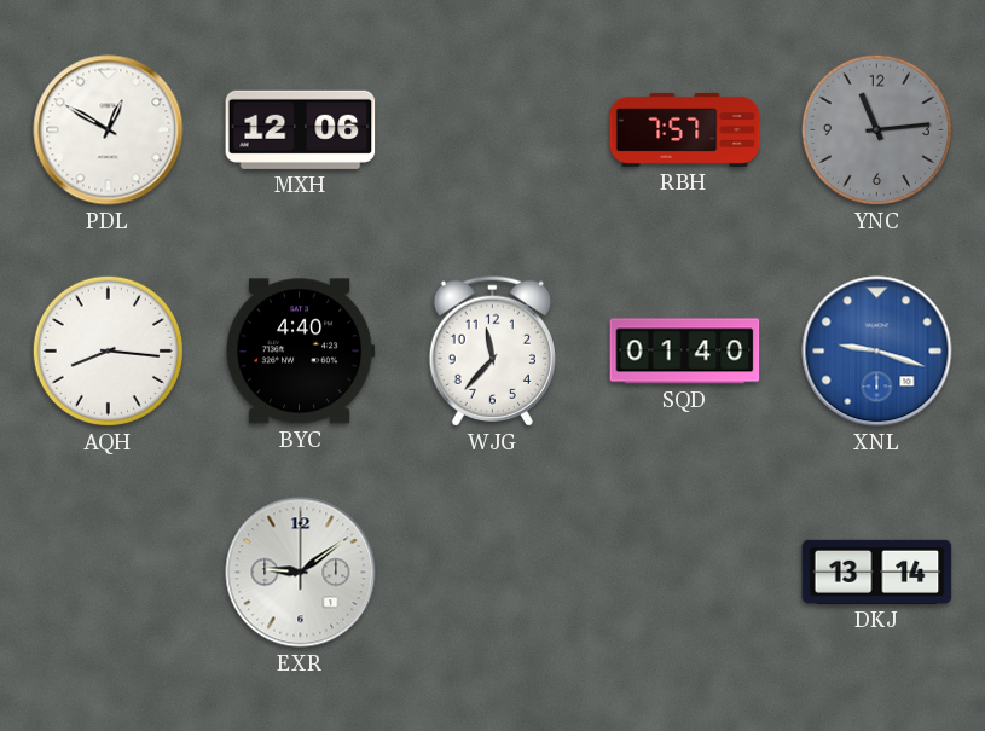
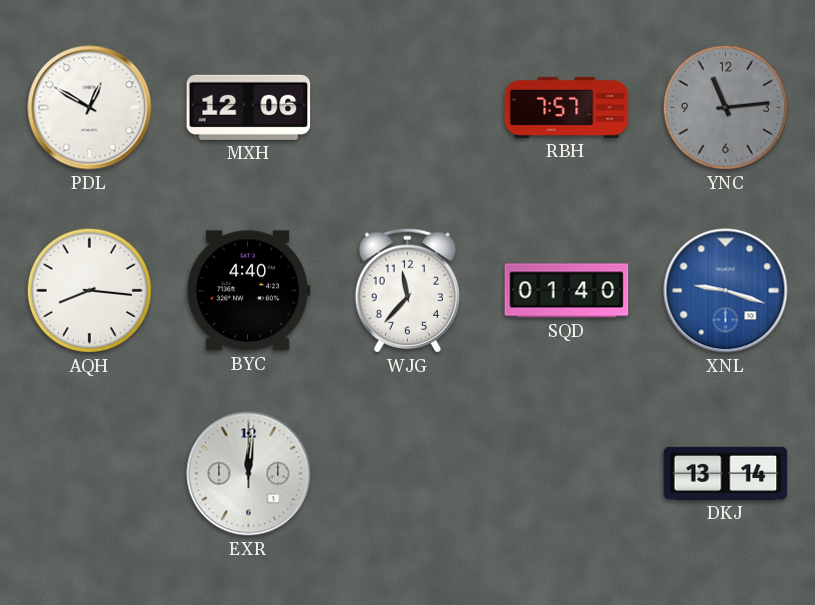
EXR: 9:09 -> 12:01 (249, 474)
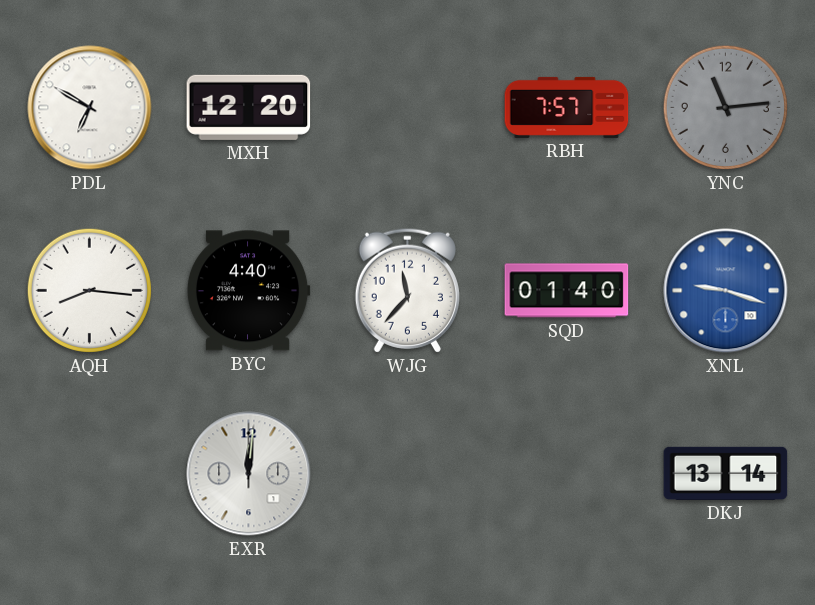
PDL: 12:50 -> 6:50 (90, 108)
MXH: 12:06 -> 12:20 (249, 107)
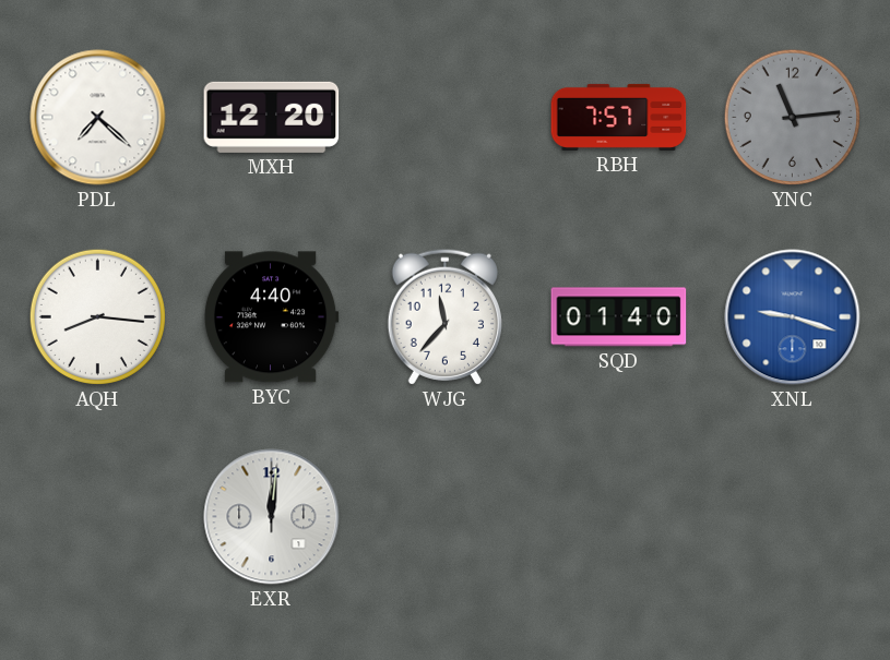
PDL: 6:50 -> 7:22 (98, 118)
DKJ: 13:14 -> none (726, 473)
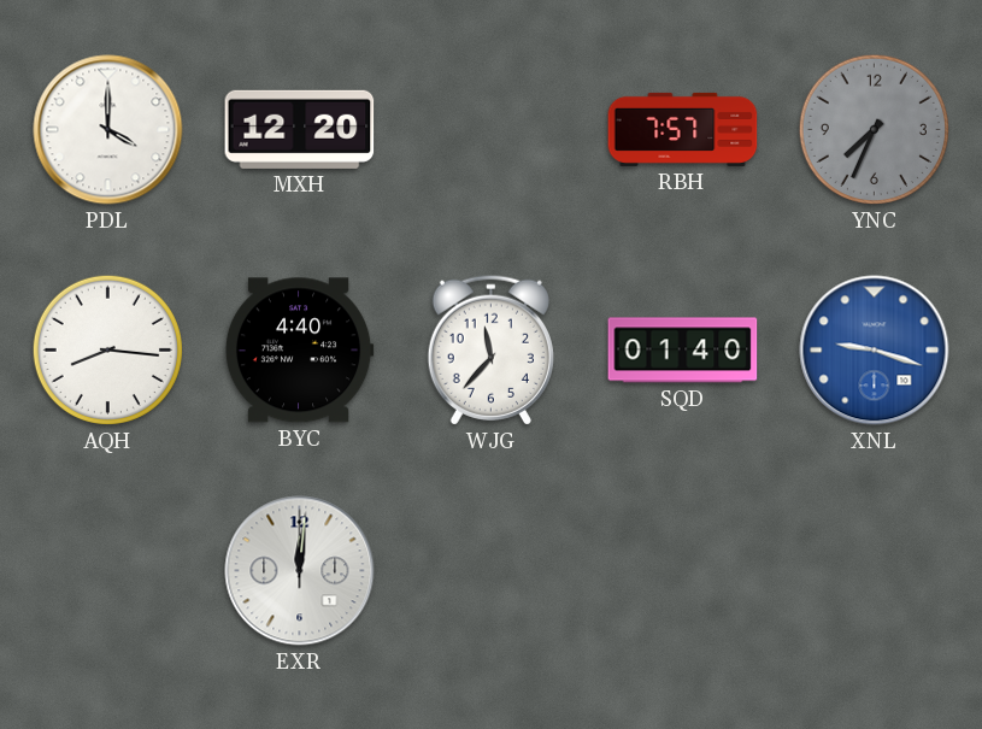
PDL: 7:22 -> 4:00 (108, 130)
YNC: 11:14 -> 7:34 (874, 129)
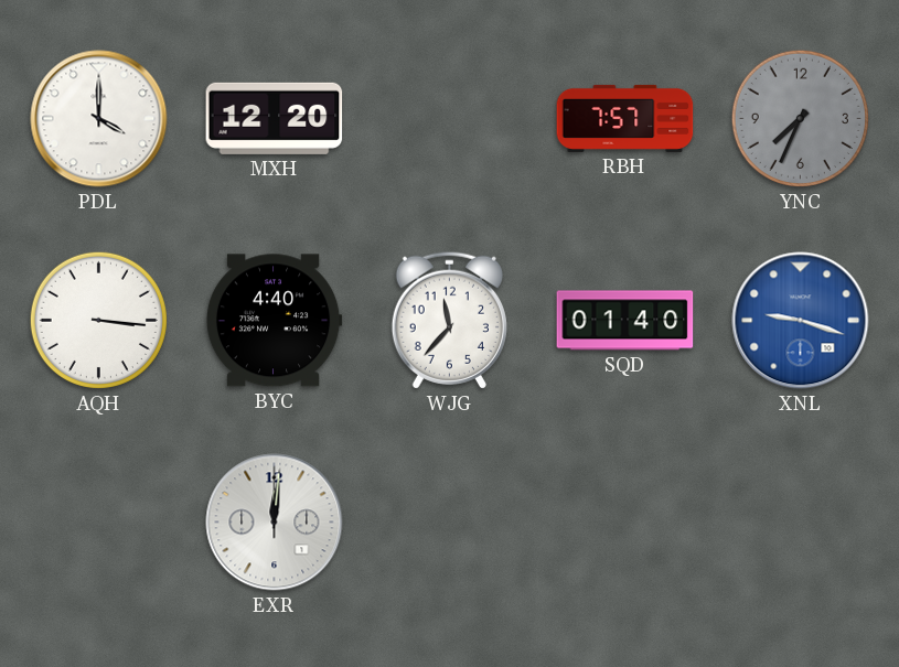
AQH: 8:16 -> 3:16 (98, 320)
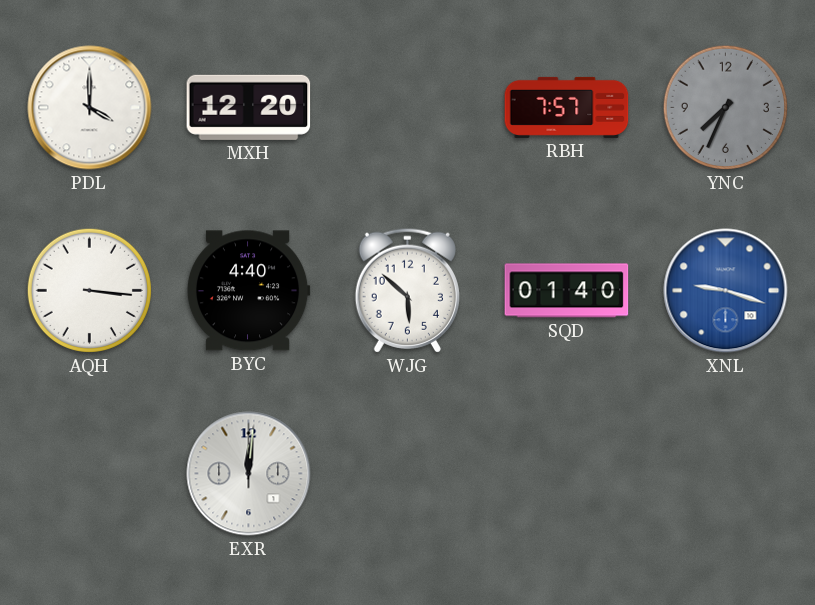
WJG: 11:37 -> 5:52 (407, 290)
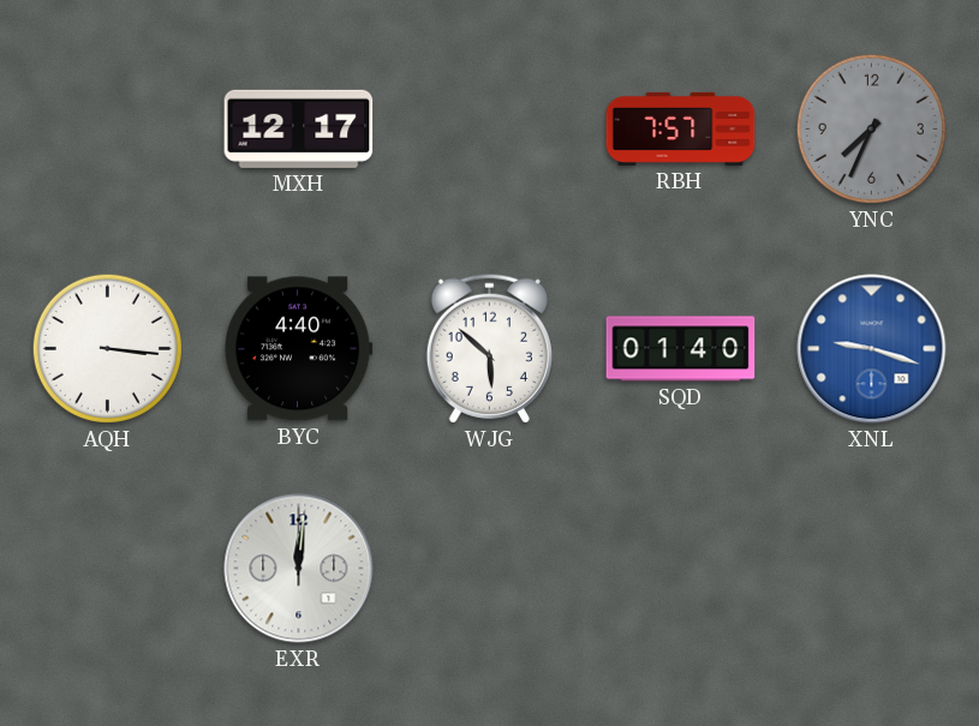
PDL: 4:00 -> none (90, 108)
MXH: 12:20 -> 12:17 (299, 128)
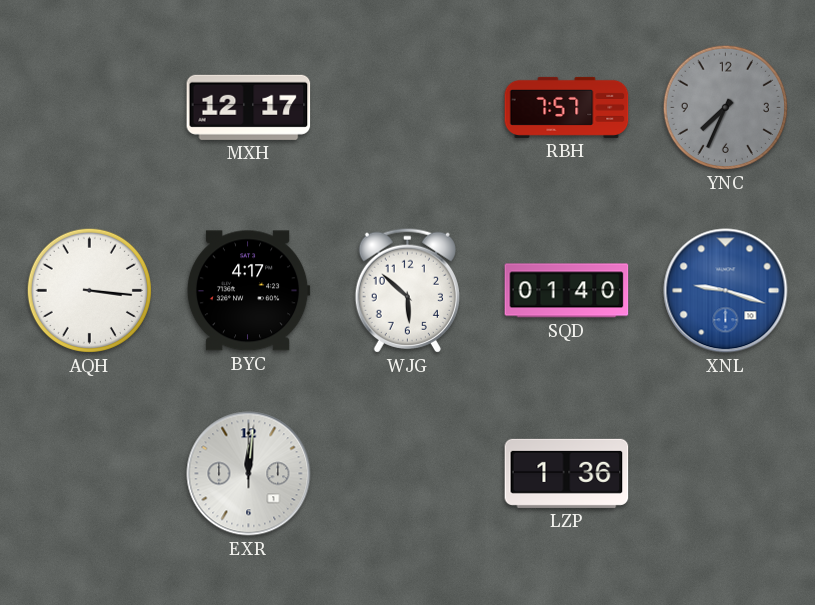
BYC: 4:40 -> 4:17 (248, 291)
LZP: none -> 1:36 (567, 473)
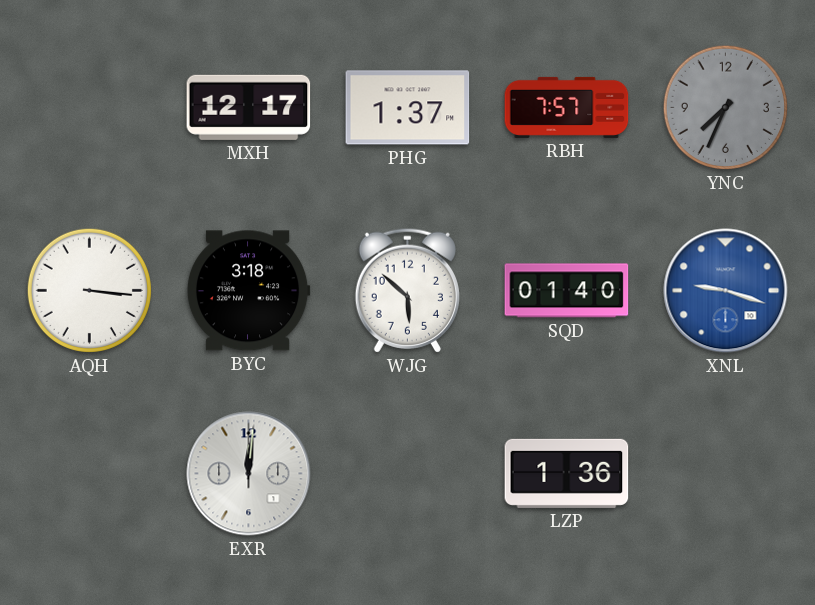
PHG: none -> 1:37 (408, 108)
BYC: 4:17 -> 3:18 (248, 291)
